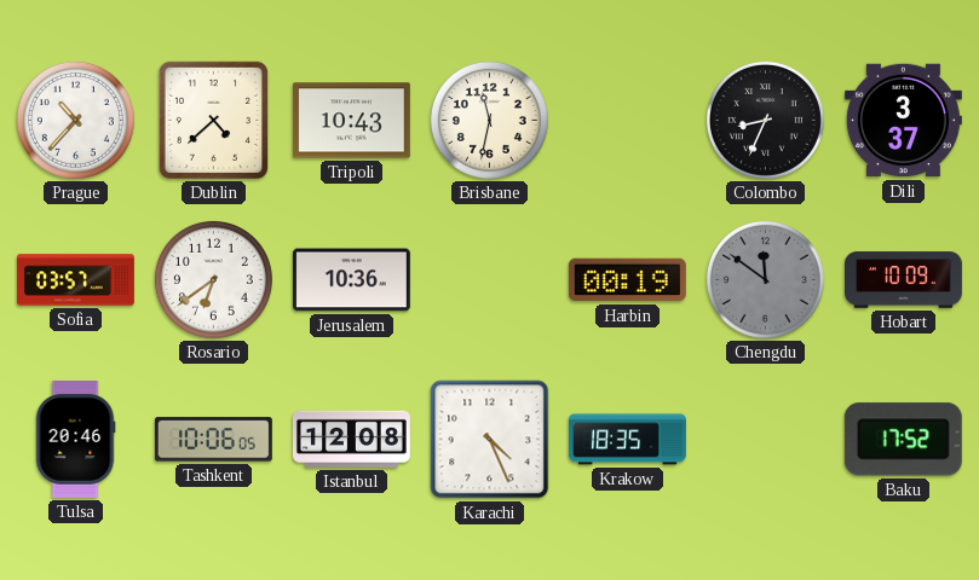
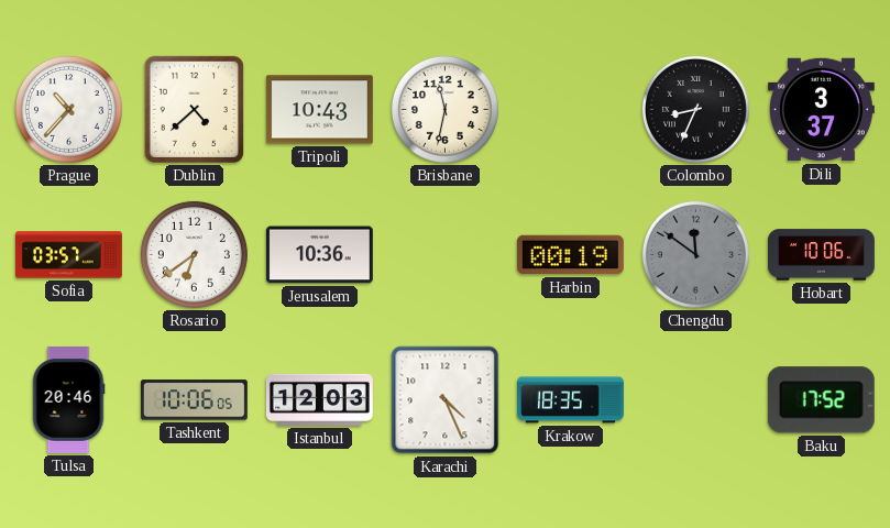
Hobart: 10:09 -> 10:06 (821, 255)
Istanbul: 12:08 -> 12:03 (319, 399)
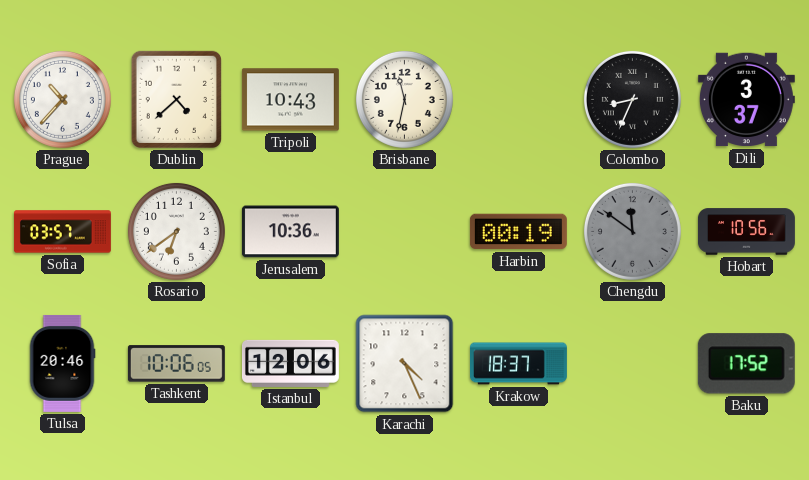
Hobart: 10:06 -> 10:56 (746, 232)
Istanbul: 12:03 -> 12:06 (290, 363)
Krakow: 18:35 -> 18:37 (518, 364)
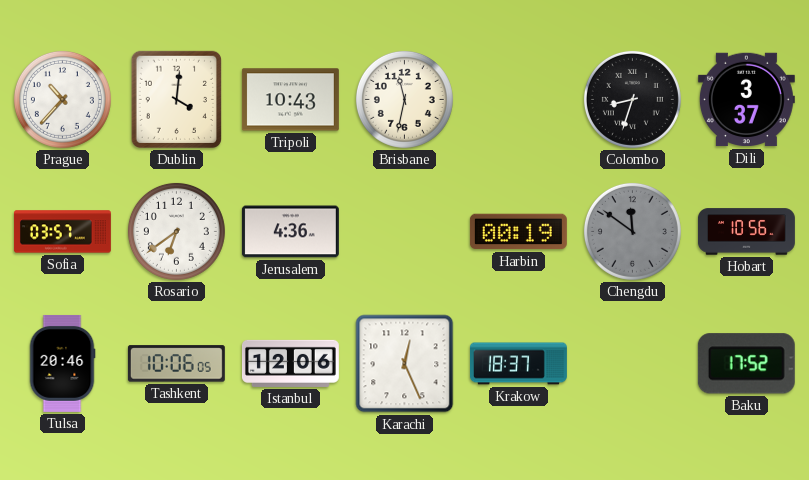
Dublin: 4:38 -> 4:01 (176, 99)
Colombo: 8:34 -> 8:33 (632, 99)
Jerusalem: 10:36 -> 4:36 (290, 232)
Karachi: 4:26 -> 12:26 (405, 364)
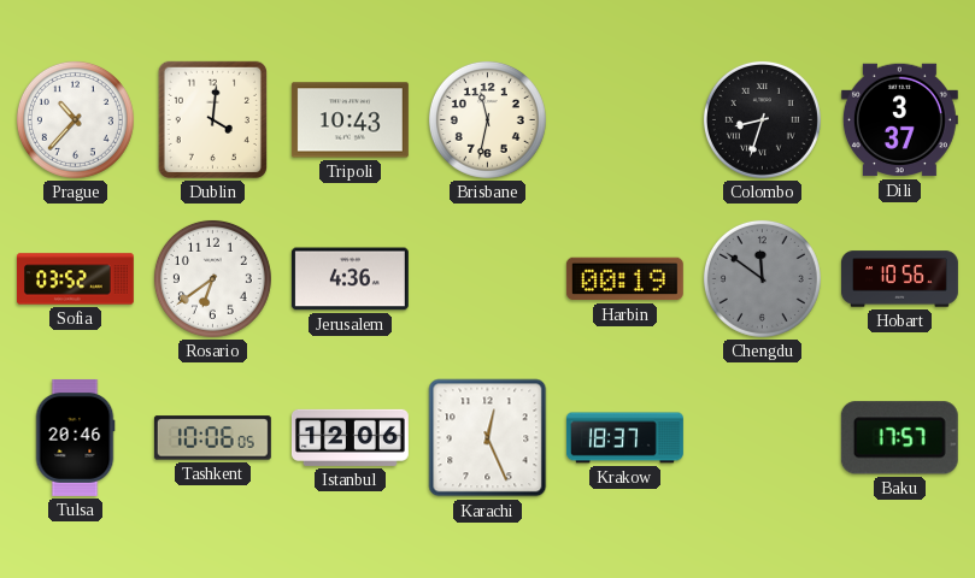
Sofia: 03:57 -> 03:52 (75, 279)
Baku: 17:52 -> 17:57 (899, 438)
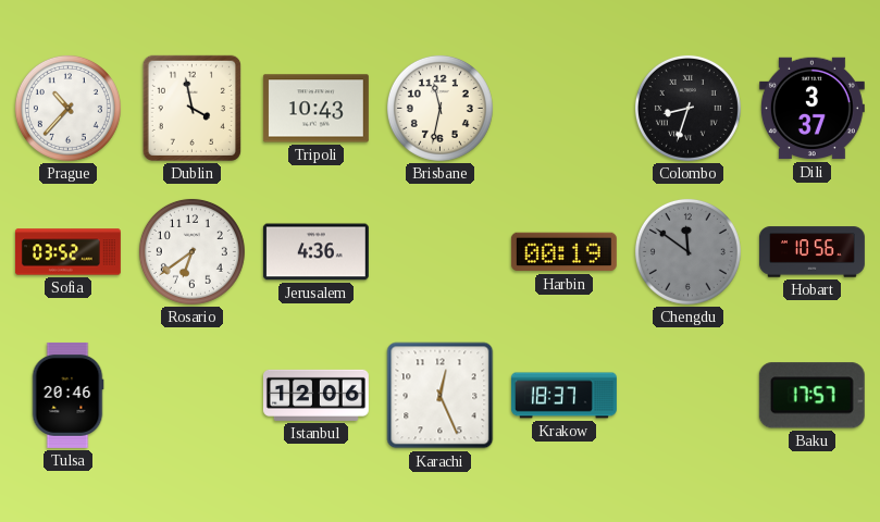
Dublin: 4:01 -> 3:58 (191, 108)
Tashkent: 10:06 -> none (212, 438)
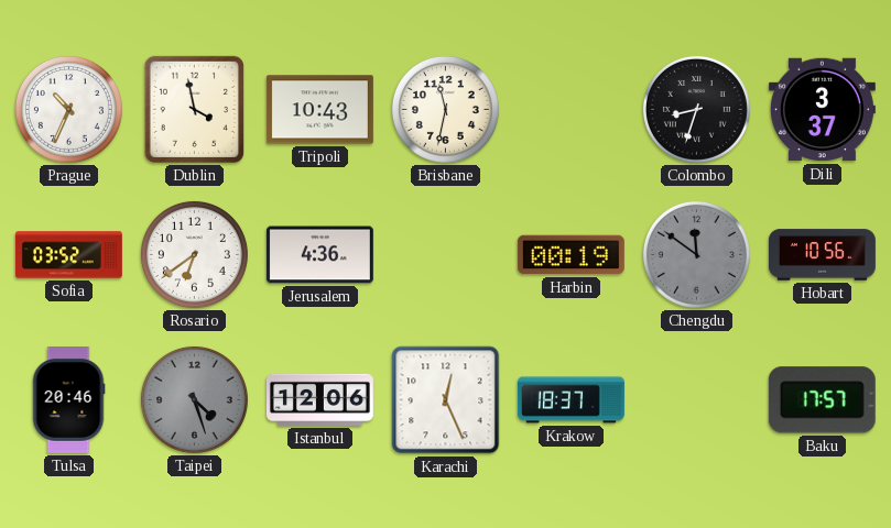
Prague: 10:37 -> 10:34 (68, 109)
Taipei: none -> 4:27 (194, 399)
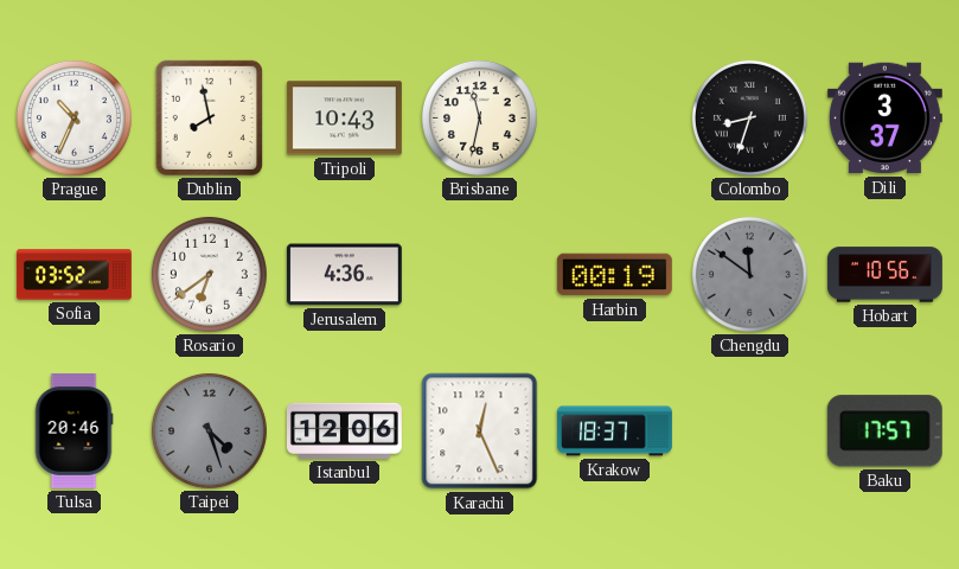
Dublin: 3:58 -> 7:58 (209, 117)
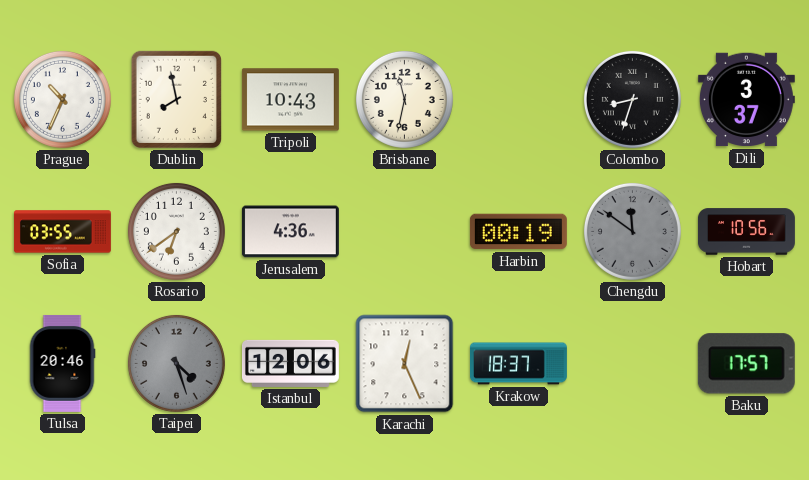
Sofia: 03:52 -> 03:55 (62, 232)
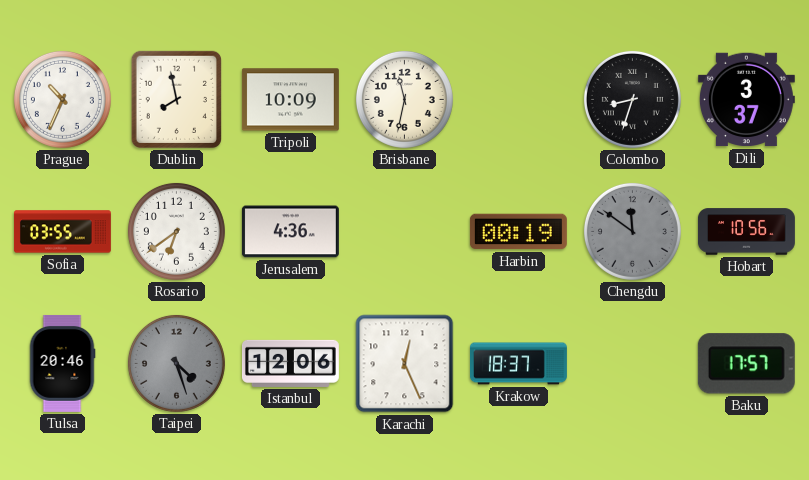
Tripoli: 10:43 -> 10:09 (290, 100)
